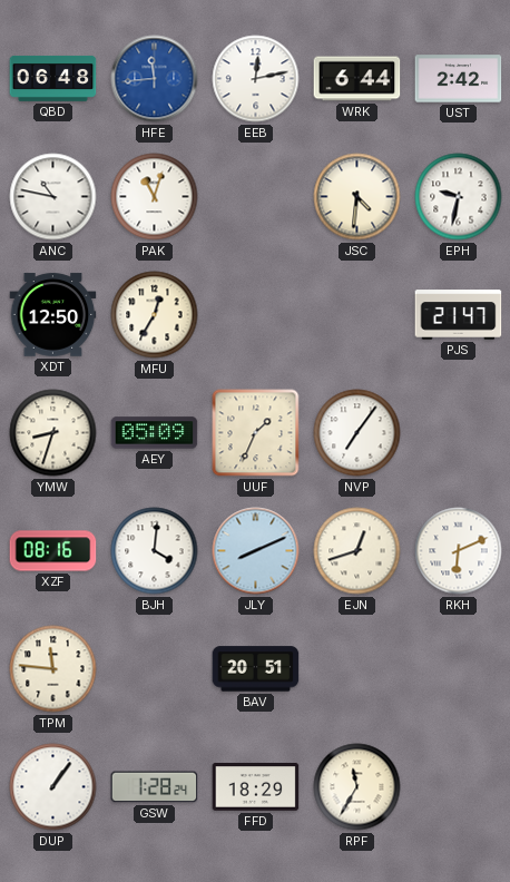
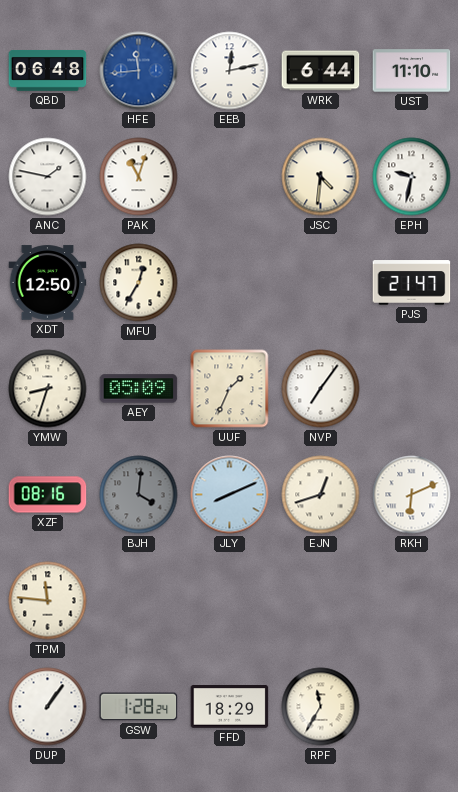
UST: 2:42 -> 11:10 (412, 71)
ANC: 10:47 -> 1:47 (48, 177)
BJH dial: white -> grey (139, 495)
BAV: 20:51 -> none (256, 669)
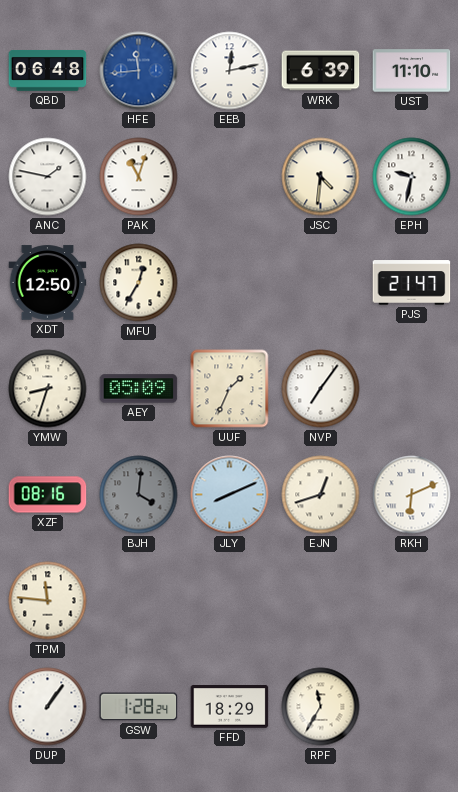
WRK: 6:44 -> 6:39 (321, 71)
